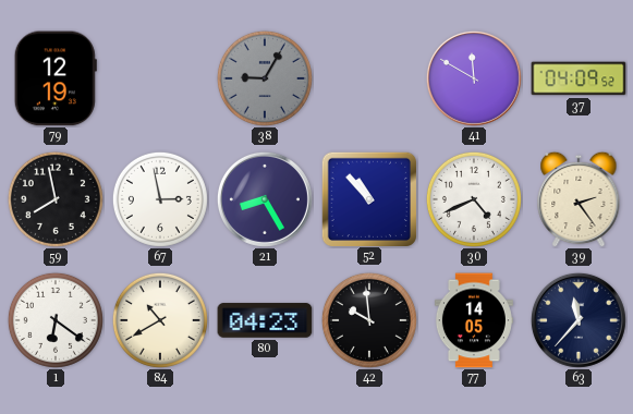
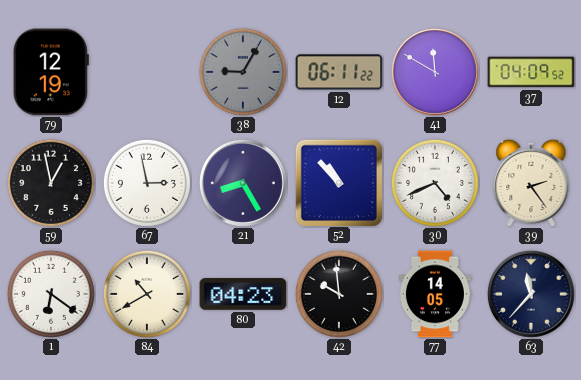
12: none -> 06:11 (339, 72)
59: 7:58 -> 12:58 (51, 183)
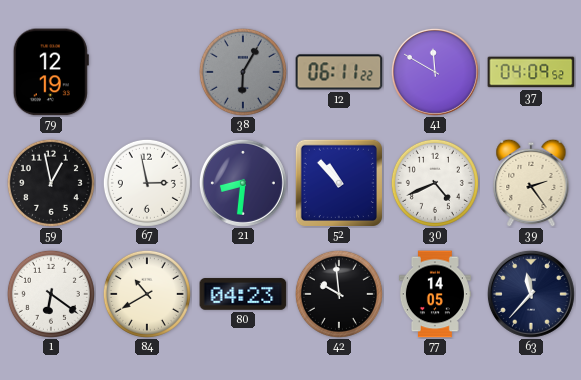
38: 9:05 -> 6:05 (243, 72)
21: 8:25 -> 8:31 (243, 183)
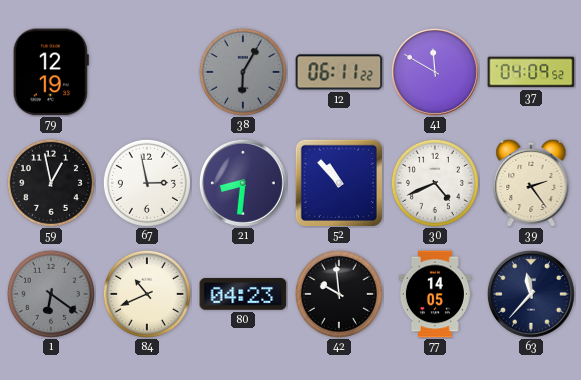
1 dial: white -> grey (51, 294)
84: 10:40 -> 10:41 (147, 294)
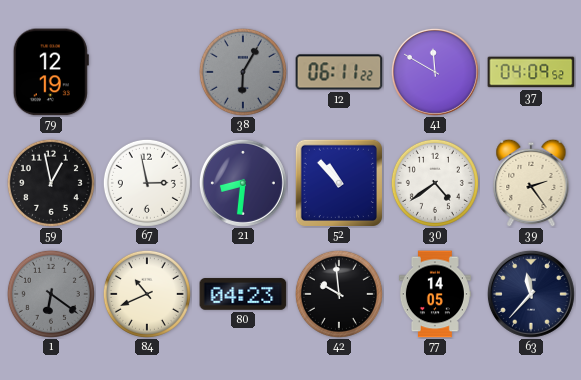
30: 4:41 -> 4:39 (435, 183)
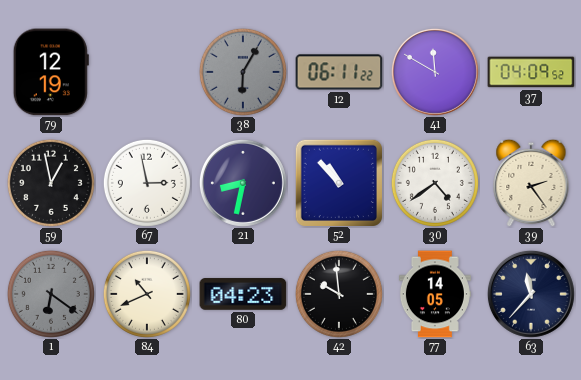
21: 8:31 -> 8:32 (243, 183)
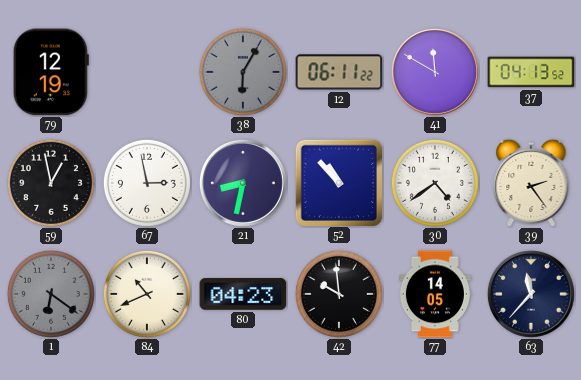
37: 04:09 -> 04:13 (531, 72)
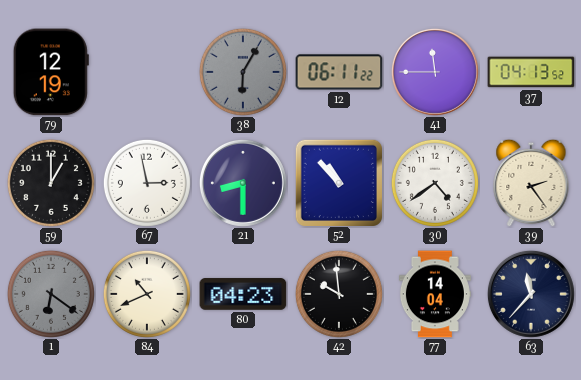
41: 11:50 -> 11:45 (435, 72)
59: 12:58 -> 1:00 (51, 183)
21: 8:32 -> 8:30 (243, 183)
77: 14:05 -> 14:04 (435, 294)
